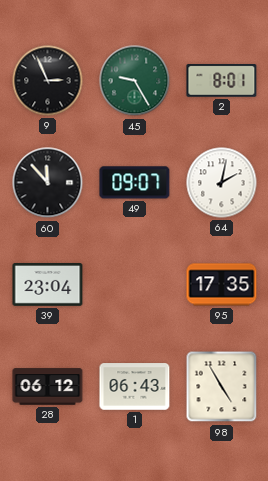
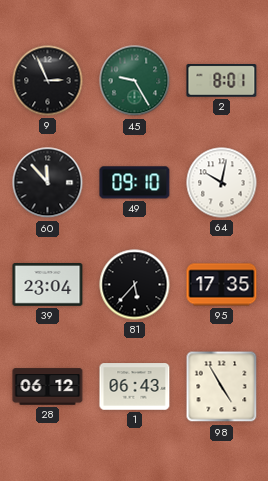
49: 09:07 -> 09:10 (135, 183)
64: 2:02 -> 10:02 (222, 183)
81: none -> 5:37 (135, 285)
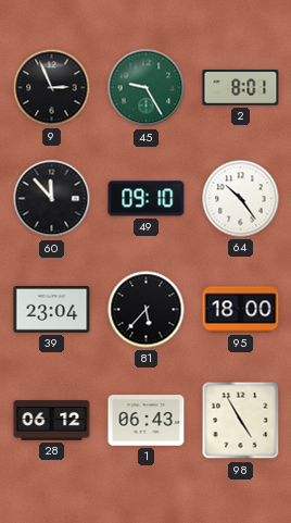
64: 10:02 -> 10:24 (241, 199)
95: 17:35 -> 18:00 (241, 310)
